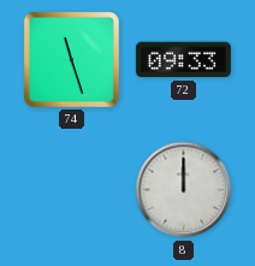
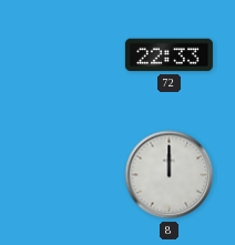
74: 11:27 -> none (71, 59)
72: 09:33 -> 22:33 (168, 55)
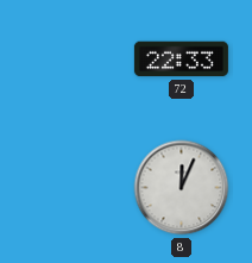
8: 12:00 -> 12:04 (182, 188)
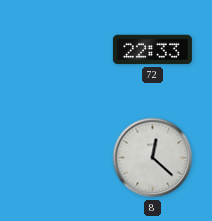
8: 12:04 -> 12:22 (153, 158)
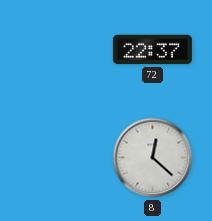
72: 22:33 -> 22:37 (152, 50)
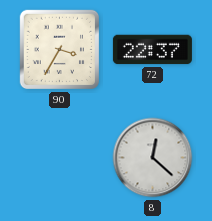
90: none -> 3:35 (60, 50)
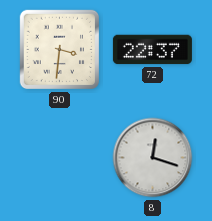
90: 3:35 -> 3:31 (60, 50)
8: 12:22 -> 12:18 (153, 158)
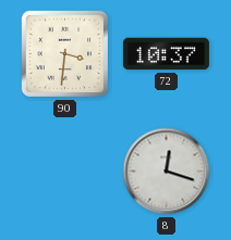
72: 22:37 -> 10:37 (166, 54)
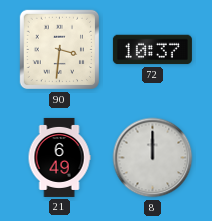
21: none -> 6:49 (59, 157)
8: 12:18 -> 12:00 (153, 158)
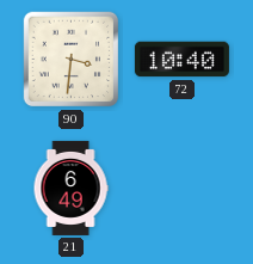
72: 10:37 -> 10:40 (181, 60)
8: 12:00 -> none (153, 158)
